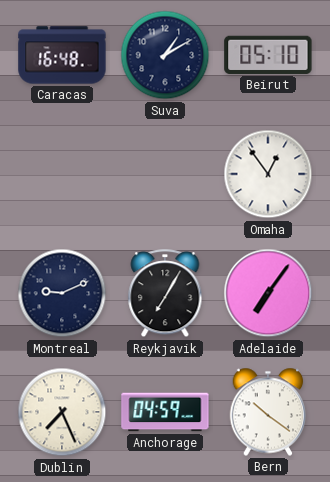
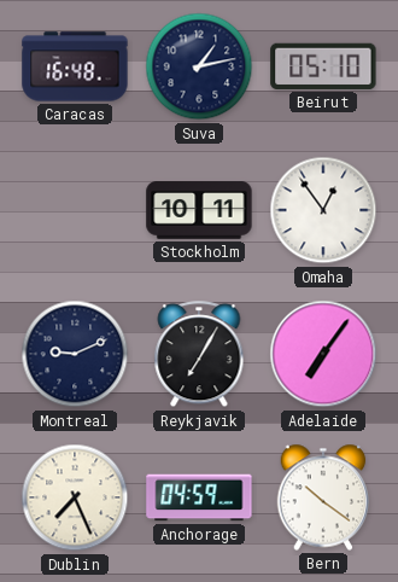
Suva: 1:10 -> 1:13 (199, 66)
Stockholm: none -> 10:11 (199, 210)
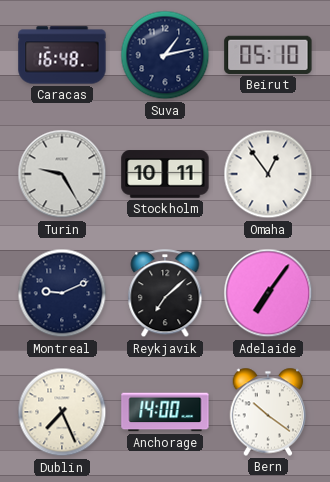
Turin: none -> 9:25 (62, 174)
Reykjavik: 7:05 -> 7:08 (165, 294)
Anchorage: 04:59 -> 14:00 (165, 412)
